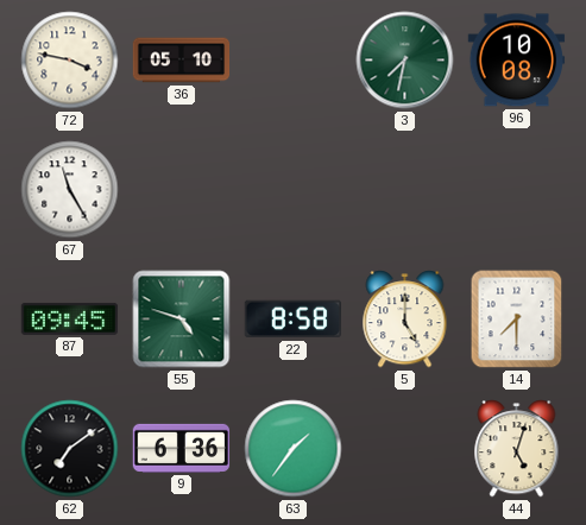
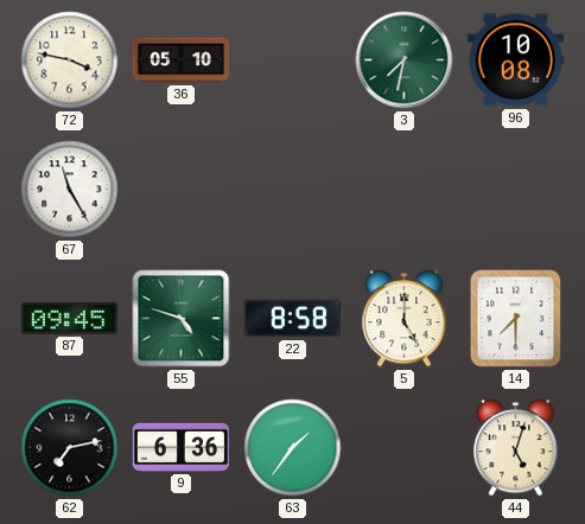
62: 7:09 -> 7:13 (70, 448)
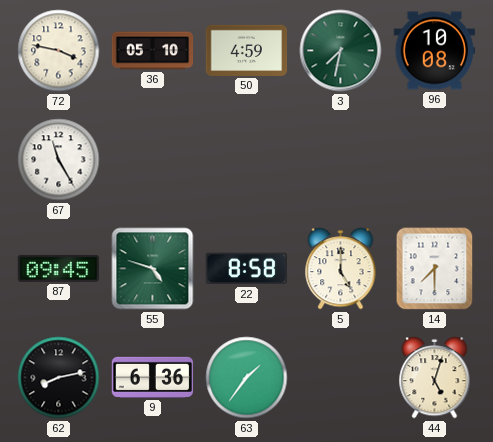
50: none -> 4:59 (247, 50)
62: 7:13 -> 8:13 (59, 378)
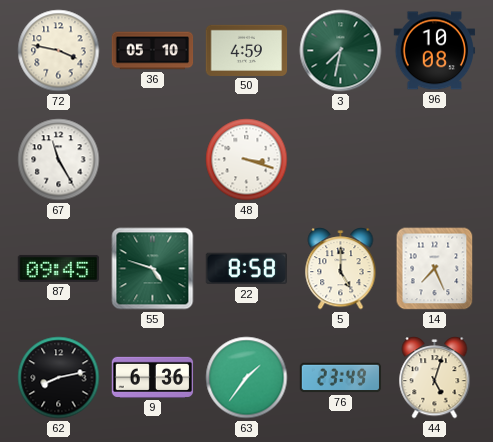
48: none -> 3:18 (247, 160)
14: 7:30 -> 7:26 (435, 269)
76: none -> 23:49 (341, 378)
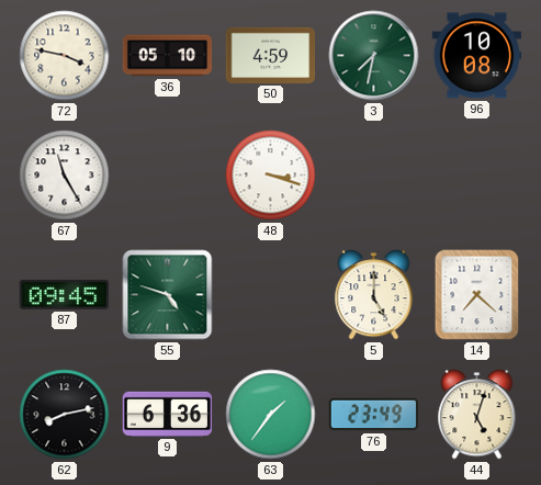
22: 8:58 -> none (246, 269)
14: 7:26 -> 7:22 (477, 295)
